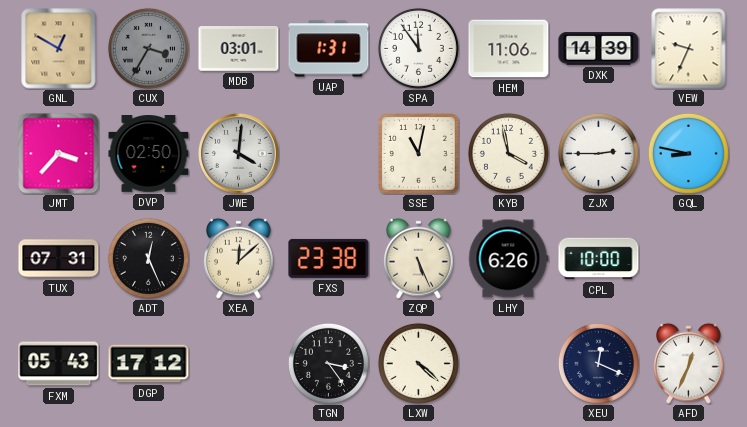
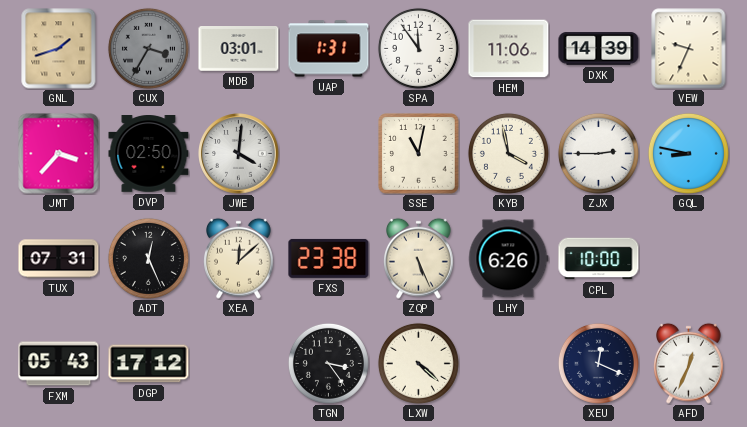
GNL: 12:50 -> 1:42 (59, 49)
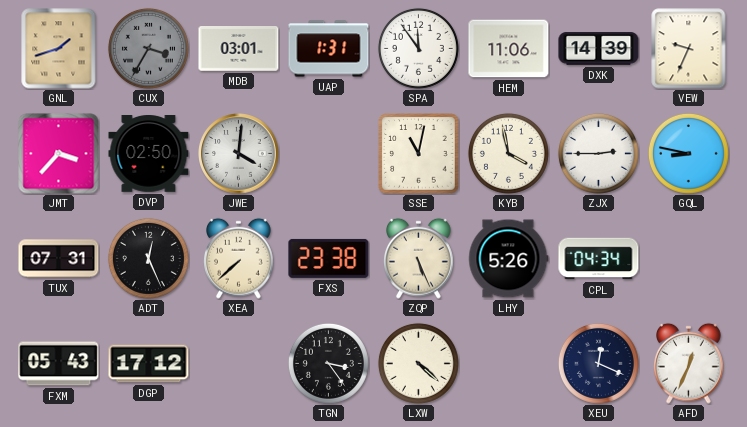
XEA: 12:08 -> 7:38 (239, 258)
LHY: 6:26 -> 5:26 (509, 259)
CPL: 10:00 -> 04:34 (599, 259)
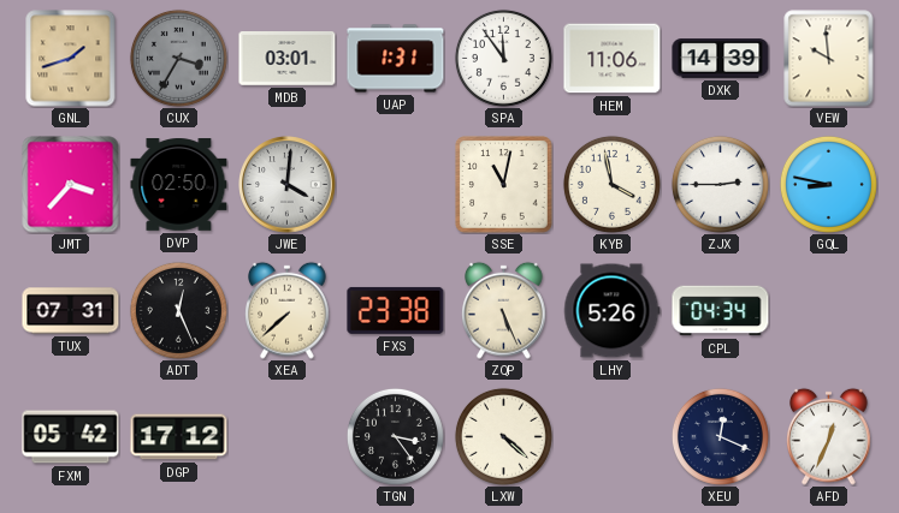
VEW: 9:34 -> 9:59 (829, 59)
FXM: 05:43 -> 05:42 (71, 437)
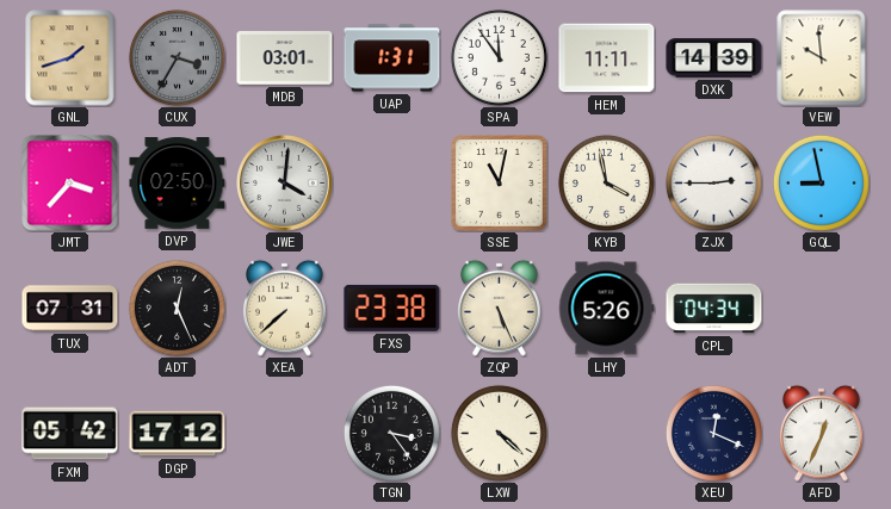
HEM: 11:06 -> 11:11 (607, 58)
GQL: 8:47 -> 8:58 (821, 182)
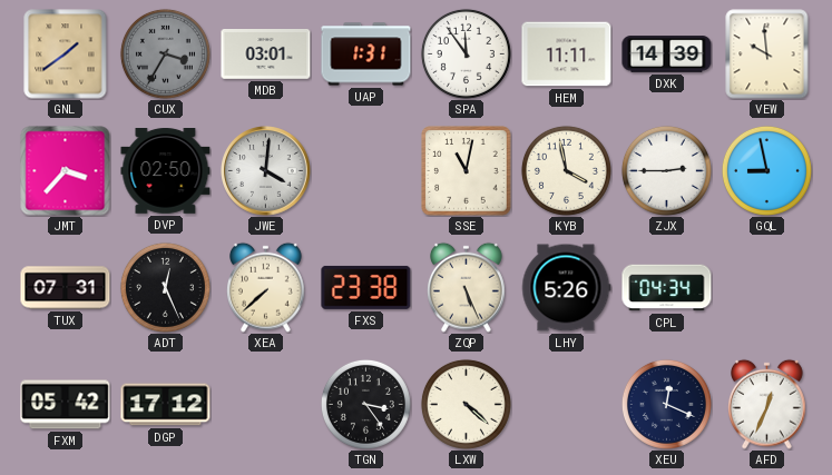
GNL: 1:42 -> 1:39 (66, 55)
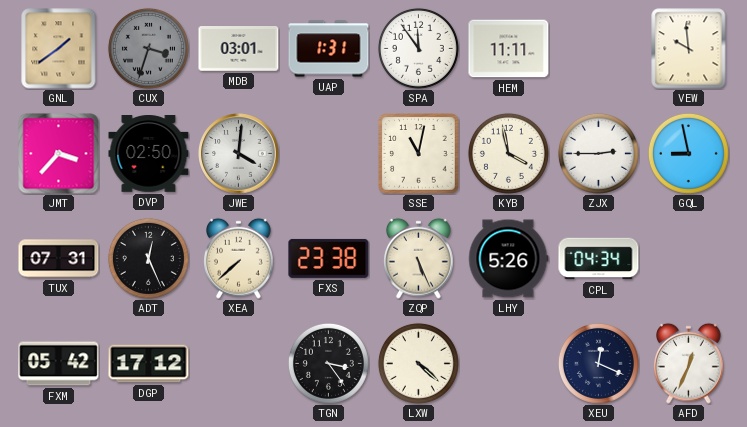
CUX: 3:35 -> 3:33 (148, 48)
DXK: 14:39 -> none (667, 55)
